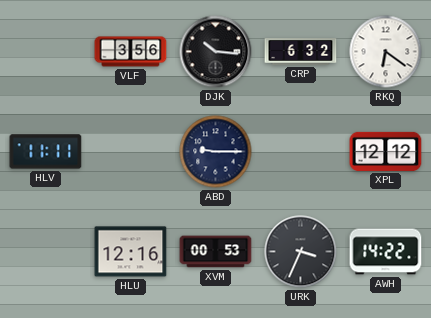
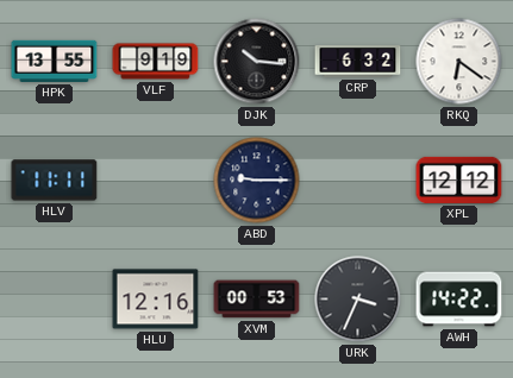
HPK: none -> 13:55 (55, 61)
VLF: 3:56 -> 9:19 (156, 62)
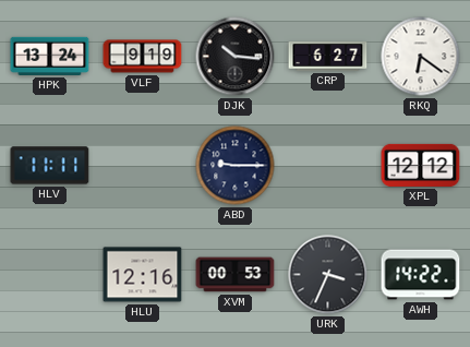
HPK: 13:55 -> 13:24 (50, 56)
CRP: 6:32 -> 6:27 (328, 57)
